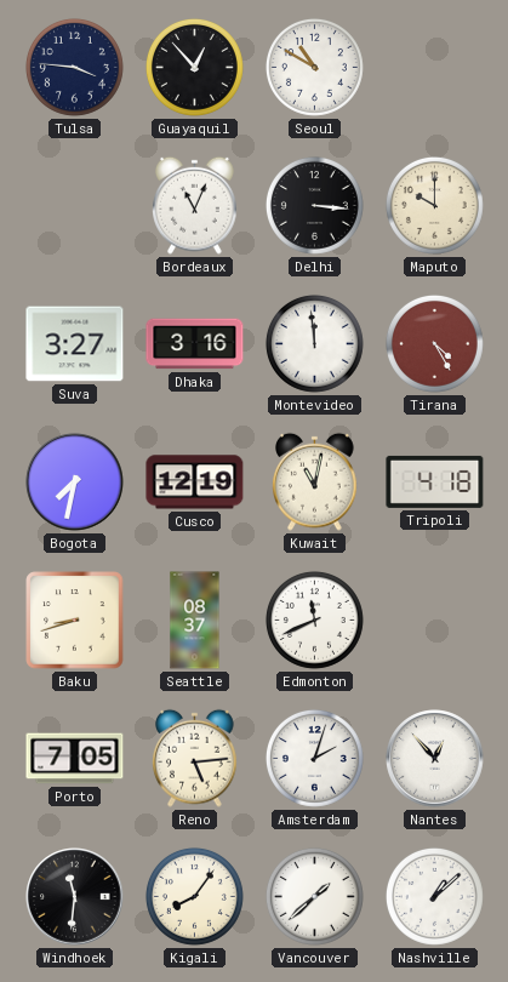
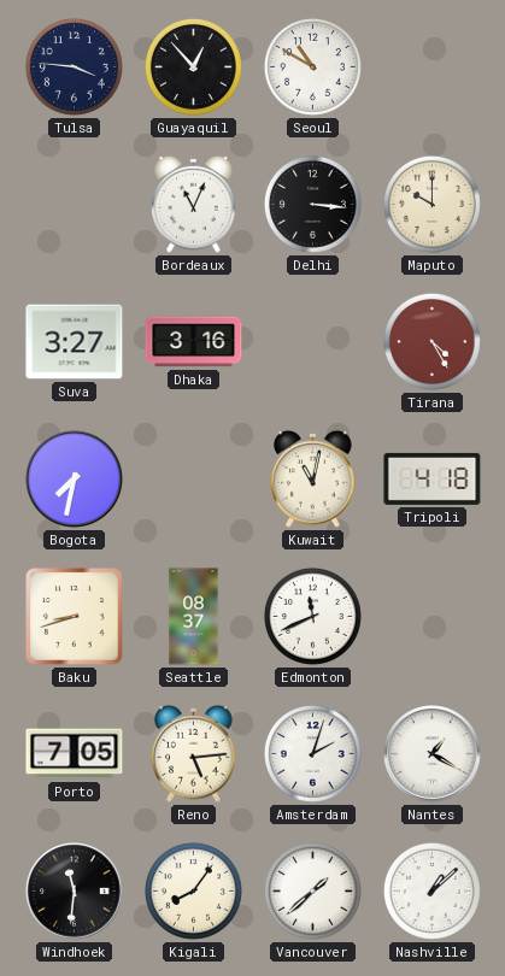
Montevideo: 11:59 -> none (314, 343)
Cusco: 12:19 -> none (195, 483)
Nantes: 12:53 -> 1:20 (433, 754)
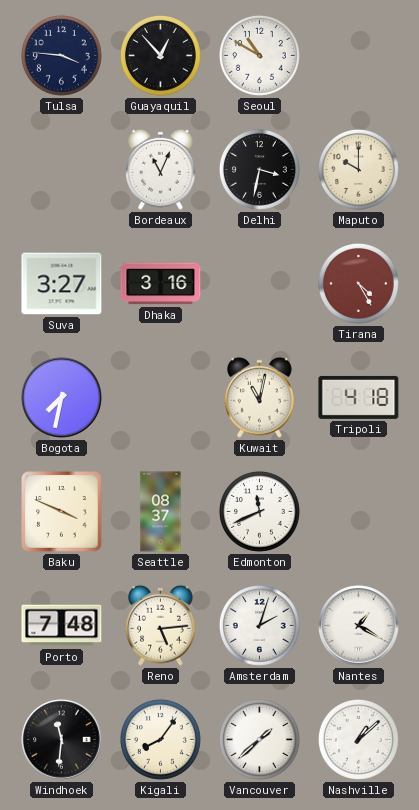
Delhi: 3:16 -> 3:32 (259, 169)
Baku: 8:42 -> 3:49 (62, 512)
Porto: 7:05 -> 7:48 (62, 626)
